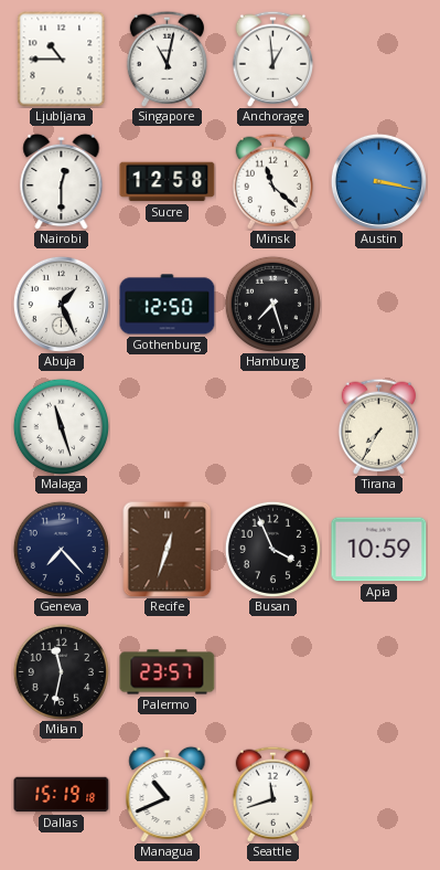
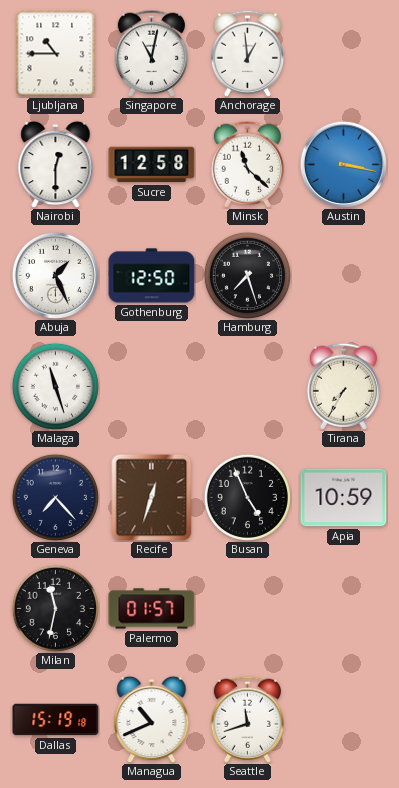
Busan: 3:56 -> 4:56 (247, 497)
Palermo: 23:57 -> 01:57 (152, 609)
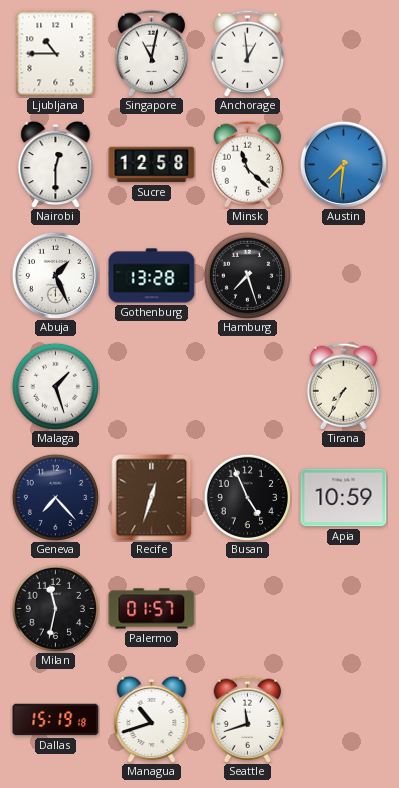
Austin: 3:17 -> 7:31 (343, 164)
Gothenburg: 12:50 -> 13:28 (152, 276)
Malaga: 11:27 -> 1:27 (55, 386)
Managua: 10:41 -> 10:42 (152, 719)
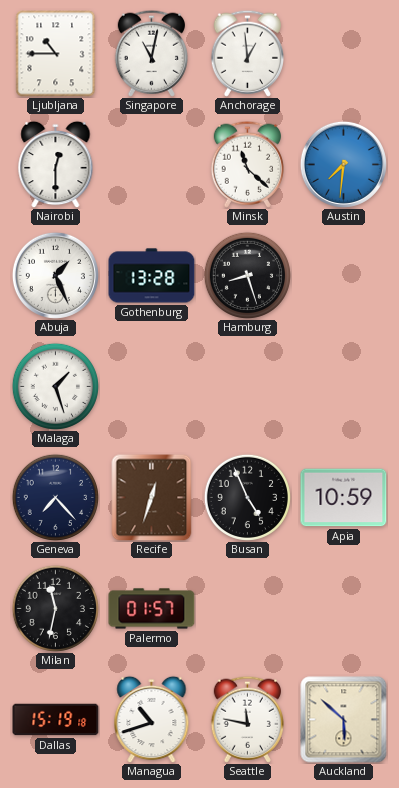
Sucre: 12:58 -> none (152, 165)
Hamburg: 7:27 -> 8:27 (247, 275)
Tirana: 7:35 -> none (343, 386)
Seattle: 11:42 -> 11:47 (247, 719)
Auckland: none -> 5:52 (344, 720)
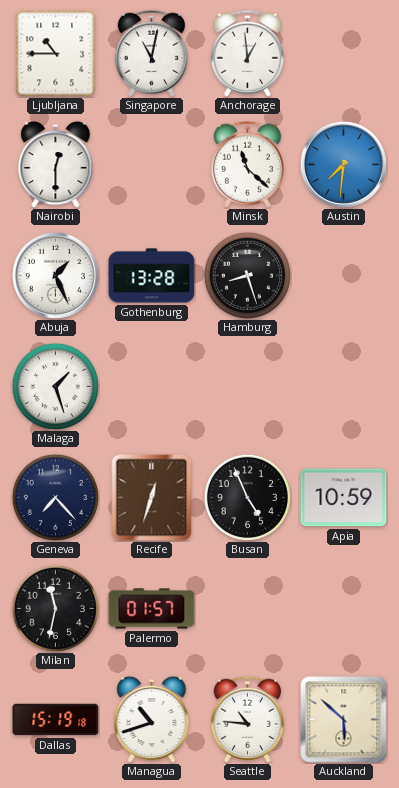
Seattle: 11:47 -> 10:46 (247, 719)
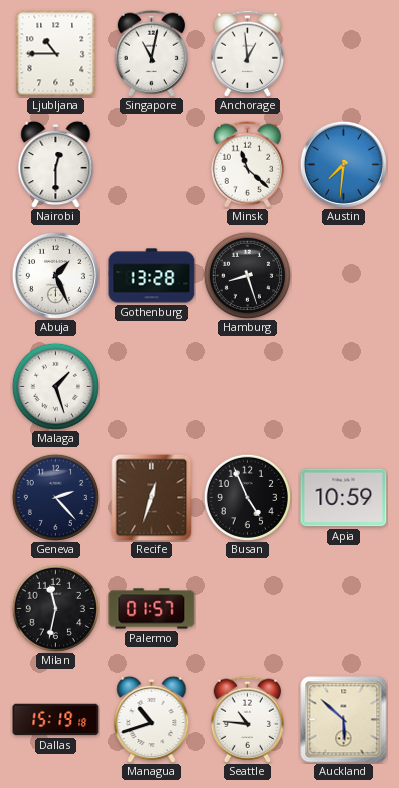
Geneva: 7:23 -> 2:23 (55, 497)
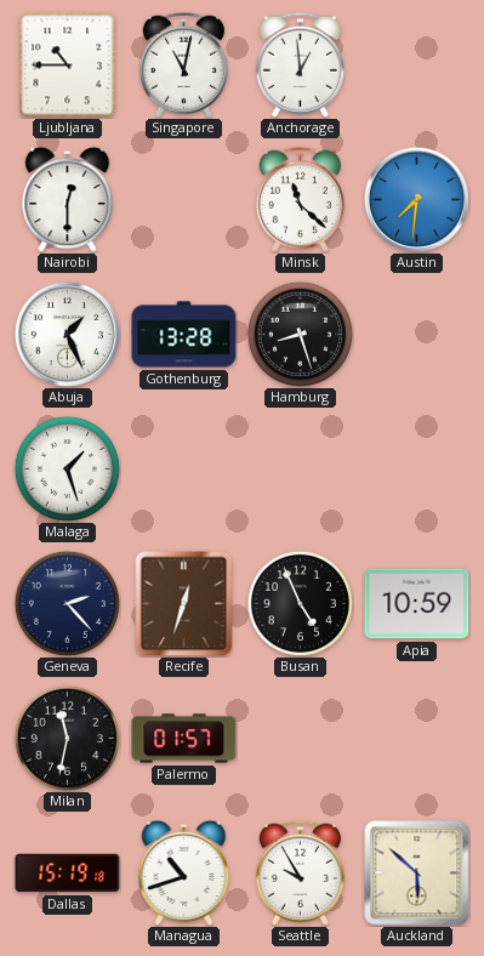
Seattle: 10:46 -> 9:55 (300, 872)
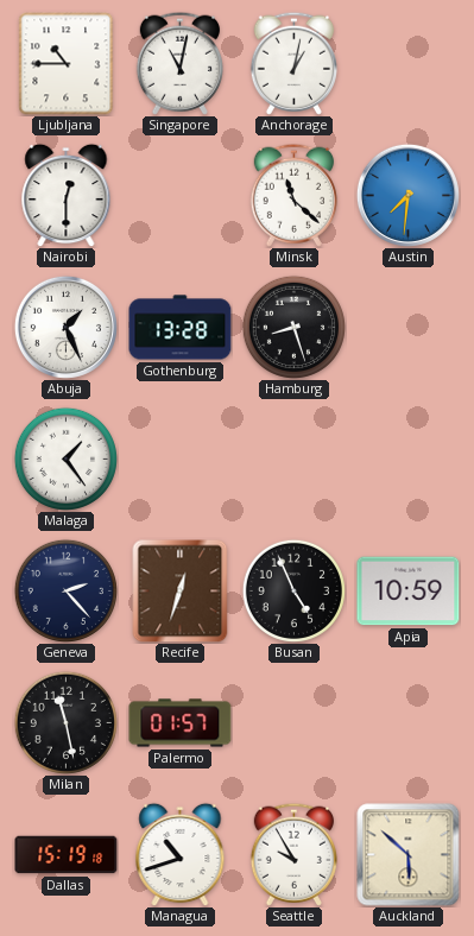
Anchorage: 12:59 -> 1:02 (293, 63)
Malaga: 1:27 -> 1:24 (65, 458)
Milan: 11:32 -> 11:28 (65, 722)
